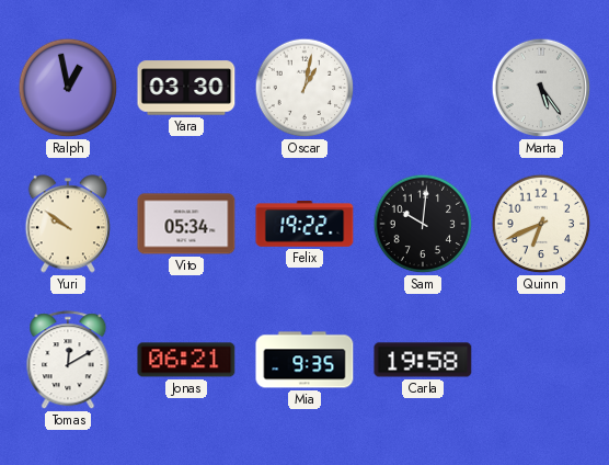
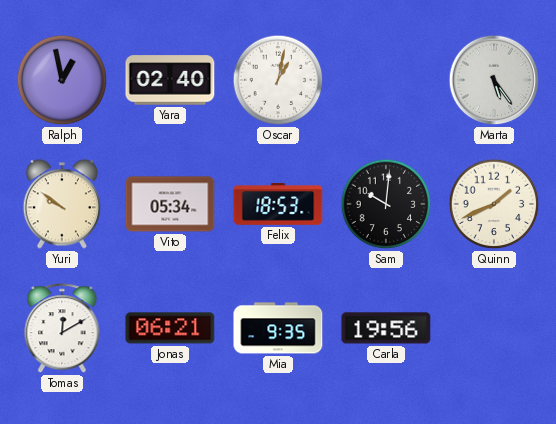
Yara: 03:30 -> 02:40 (170, 80)
Felix: 19:22 -> 18:53 (278, 205)
Quinn: 6:41 -> 1:41 (494, 204)
Carla: 19:58 -> 19:56 (386, 328)
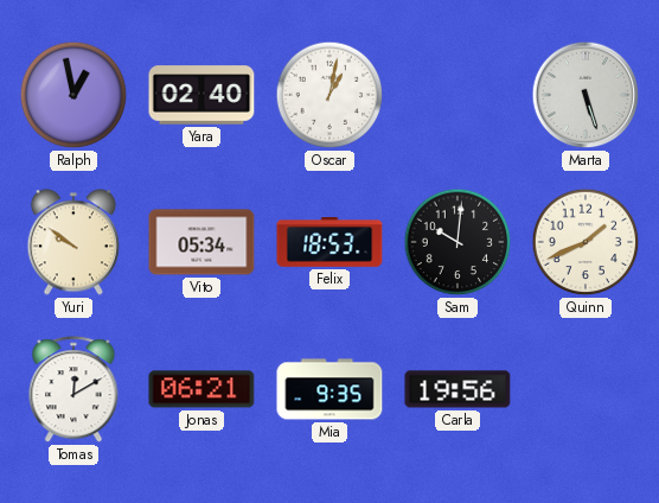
Marta: 5:24 -> 5:27 (586, 95)
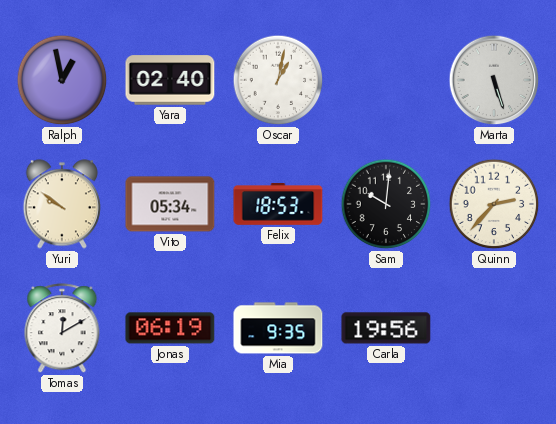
Quinn: 1:41 -> 2:37 (494, 204)
Jonas: 06:21 -> 06:19 (170, 328)
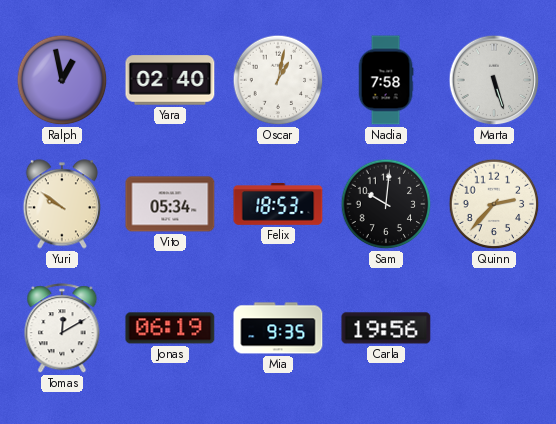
Nadia: none -> 7:58 (386, 80)
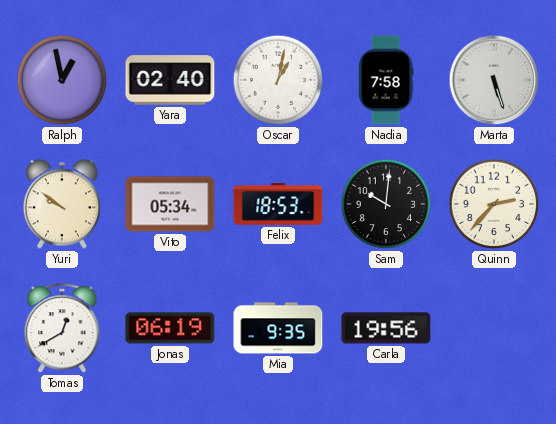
Tomas: 12:10 -> 12:40 (62, 329)
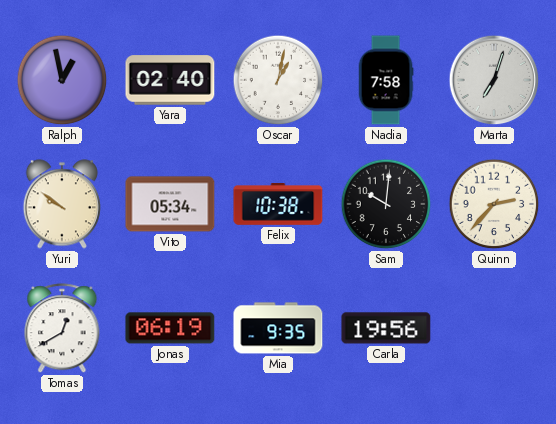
Marta: 5:27 -> 7:03 (494, 80)
Felix: 18:53 -> 10:38 (278, 205)
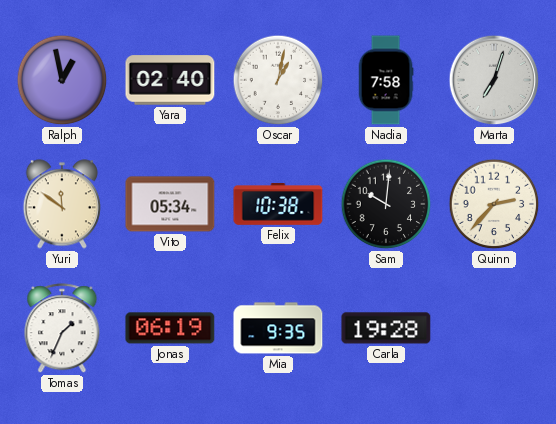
Yuri: 9:51 -> 11:51 (61, 204)
Tomas: 12:40 -> 1:34 (62, 329)
Carla: 19:56 -> 19:28 (386, 328)
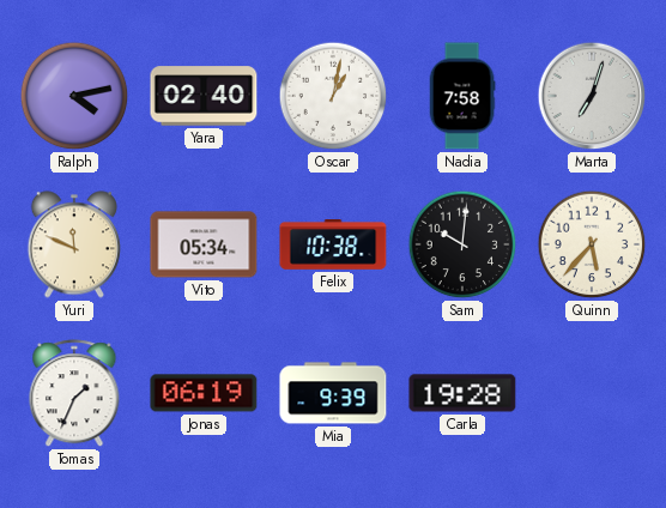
Ralph: 12:58 -> 4:13 (74, 96)
Yuri: 11:51 -> 11:49 (73, 244)
Quinn: 2:37 -> 5:37 (592, 244)
Mia: 9:35 -> 9:39 (333, 393)
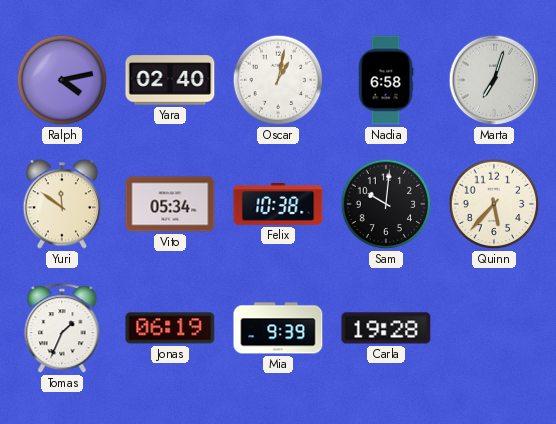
Nadia: 7:58 -> 6:58 (386, 80)
Yuri: 11:49 -> 11:51 (61, 204)
